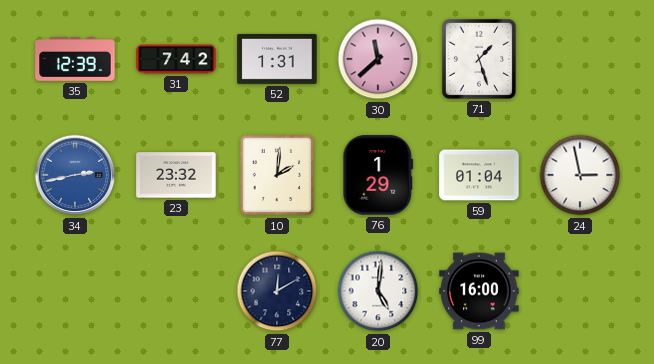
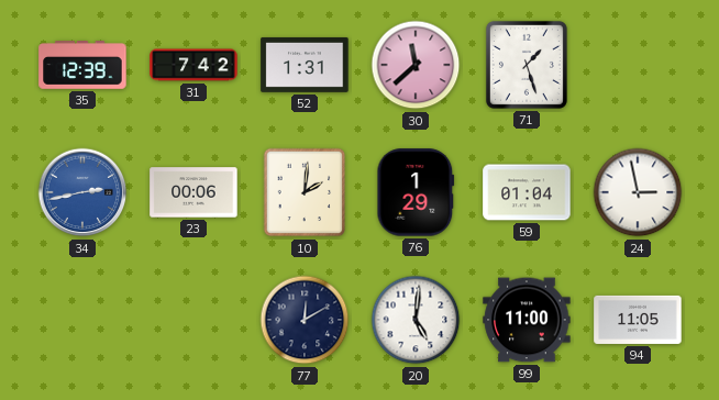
23: 23:32 -> 00:06 (193, 192)
99: 16:00 -> 11:00 (527, 320)
94: none -> 11:05 (638, 320)
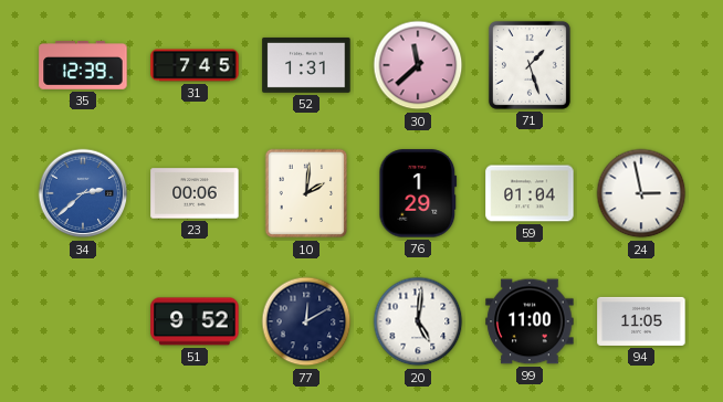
31: 7:42 -> 7:45 (195, 65)
34: 2:43 -> 2:38 (83, 193)
51: none -> 9:52 (195, 321)
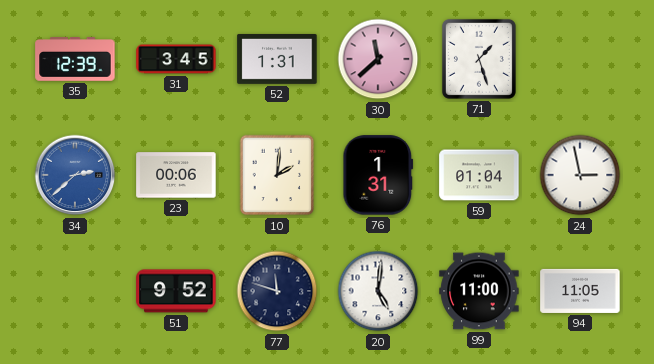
31: 7:45 -> 3:45 (176, 59)
76: 1:29 -> 1:31 (378, 175)
77: 12:10 -> 11:48 (277, 291)
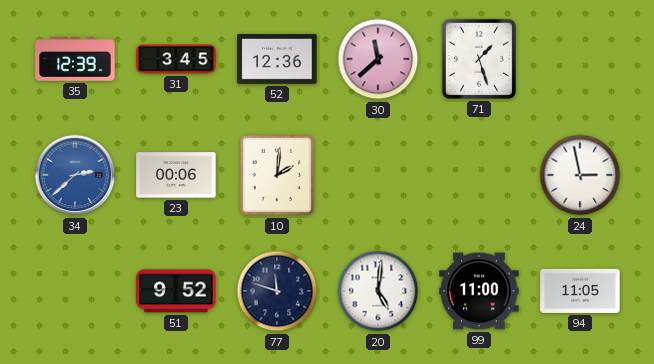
52: 1:31 -> 12:36 (277, 59)
76: 1:31 -> none (378, 175)
59: 01:04 -> none (479, 175)
